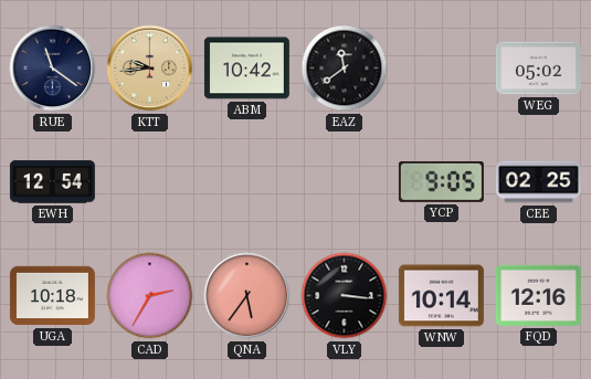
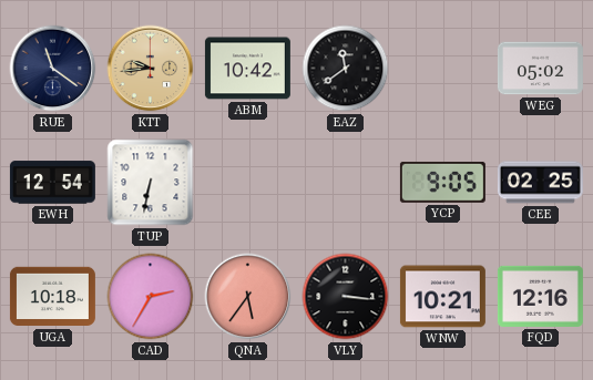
TUP: none -> 6:32 (151, 183)
WNW: 10:14 -> 10:21 (442, 297)
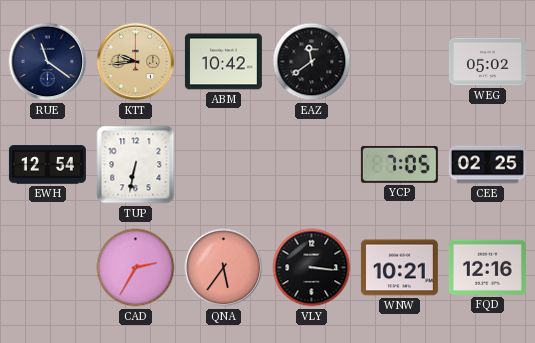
YCP: 9:05 -> 7:05 (399, 164)
UGA: 10:18 -> none (52, 297)
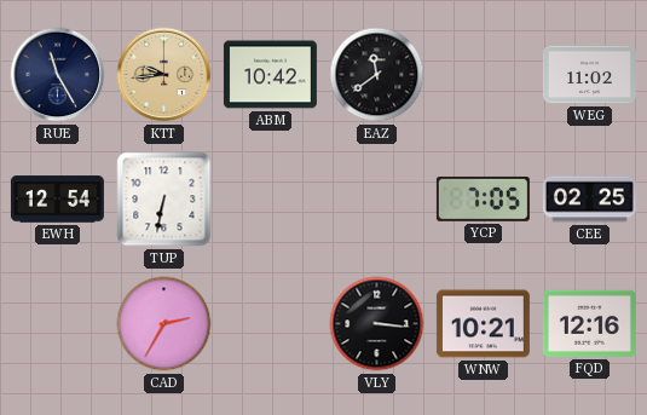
RUE: 11:21 -> 11:25 (58, 75)
WEG: 05:02 -> 11:02 (589, 75)
QNA: 5:36 -> none (224, 268)
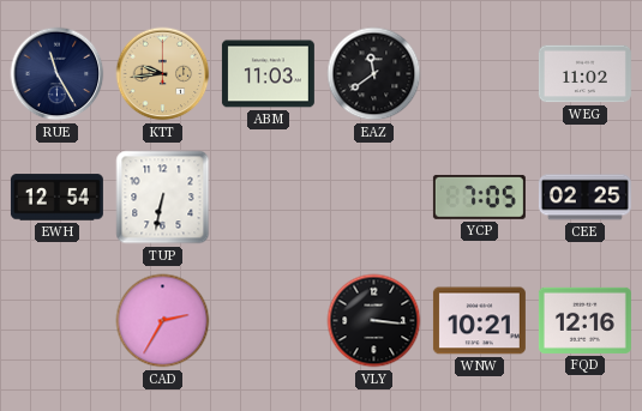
ABM: 10:42 -> 11:03 (268, 74)
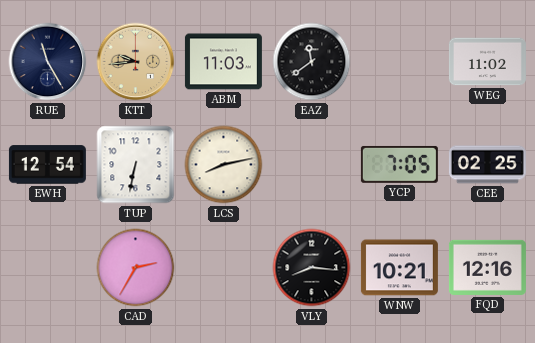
LCS: none -> 8:13 (224, 165)
VLY: 3:16 -> 8:16 (312, 268)
